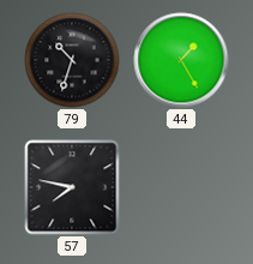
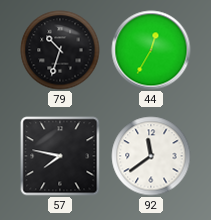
44: 1:25 -> 12:35 (151, 50)
92: none -> 11:39 (151, 156)
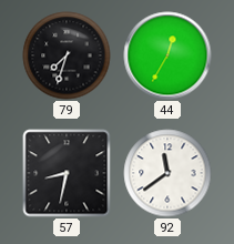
79: 10:33 -> 7:33 (67, 55)
57: 7:47 -> 8:32 (67, 173)
